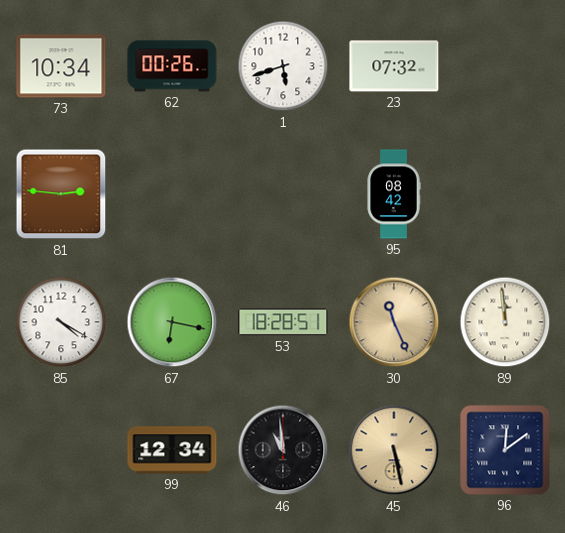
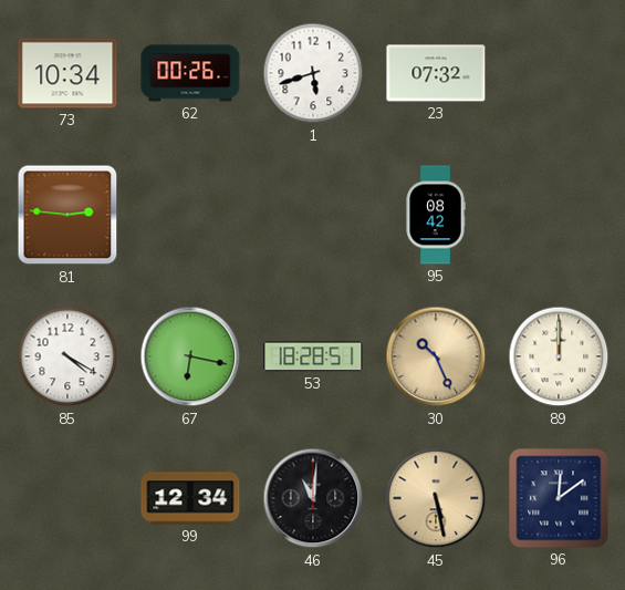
30: 11:26 -> 10:26 (436, 356)
89: 11:59 -> 12:00 (559, 356)
46: 10:59 -> 11:01 (313, 498)
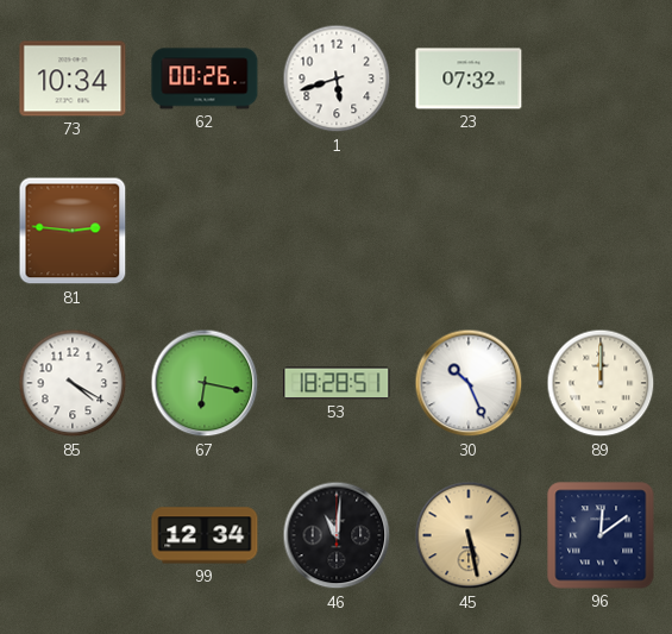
95: 08:42 -> none (436, 215)
30 dial: champagne -> white (469, 383)
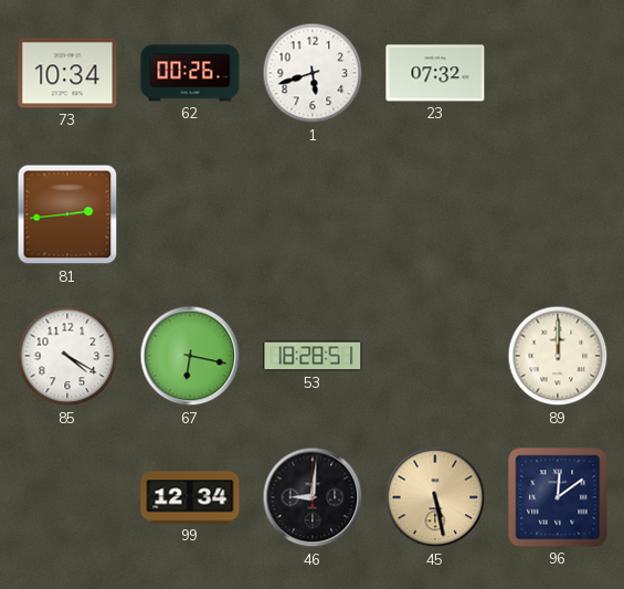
81: 2:46 -> 2:44 (67, 214)
30: 10:26 -> none (469, 383)
46: 11:01 -> 9:01 (313, 497)
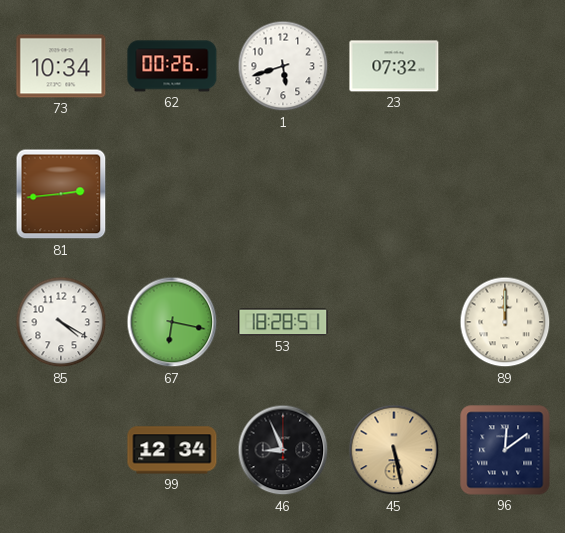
46: 9:01 -> 8:56 (283, 450)
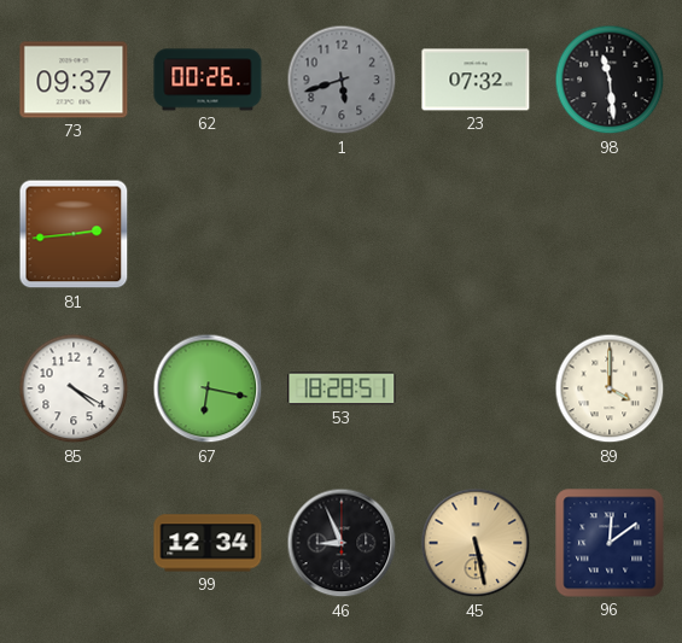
73: 10:34 -> 09:37 (74, 80)
1 dial: white -> grey (342, 80)
98: none -> 11:29 (610, 80)
89: 12:00 -> 4:00 (610, 388)
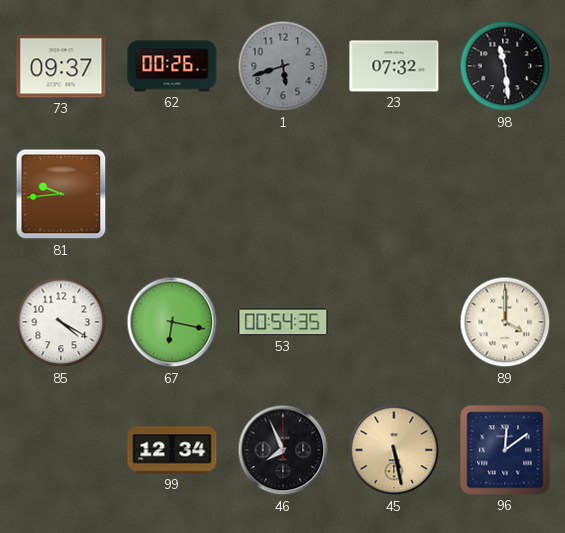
81: 2:44 -> 9:44 (61, 194)
53: 18:28 -> 00:54 (283, 322)
46: 8:56 -> 7:56 (283, 450)
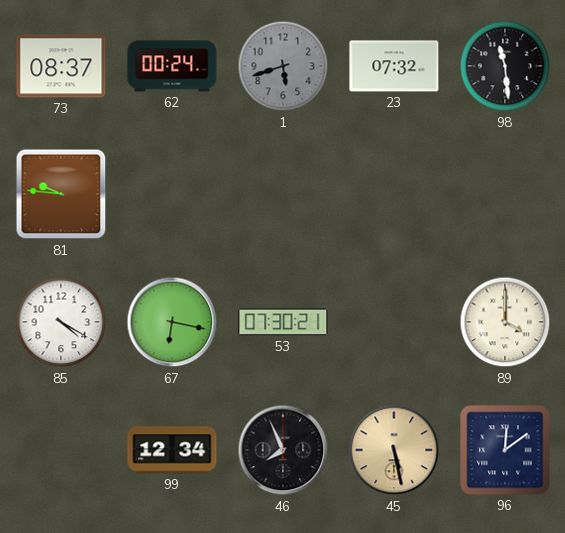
73: 09:37 -> 08:37 (61, 66)
62: 00:26 -> 00:24 (172, 66)
81: 9:44 -> 9:46 (61, 194)
53: 00:54 -> 07:30 (283, 322)
